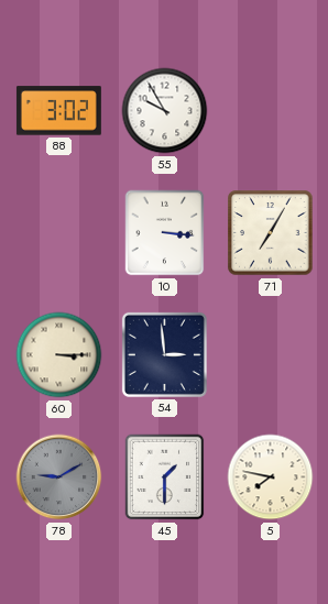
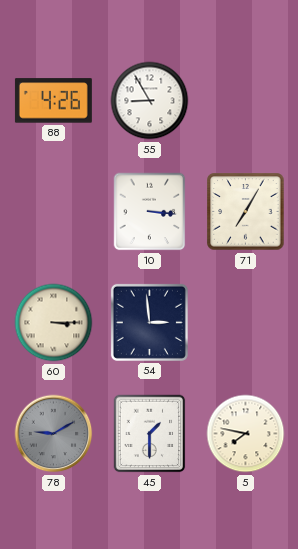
88: 3:02 -> 4:26 (53, 101)
55: 9:55 -> 8:55 (150, 101)
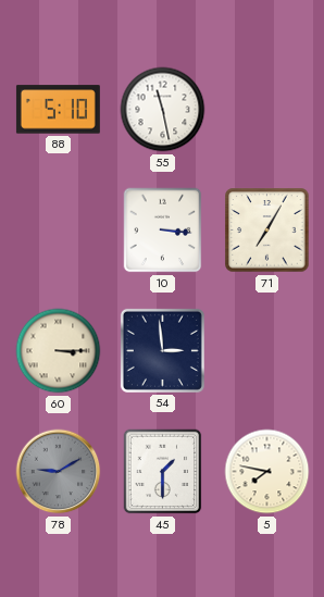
88: 4:26 -> 5:10 (58, 110)
55: 8:55 -> 11:28 (163, 110)
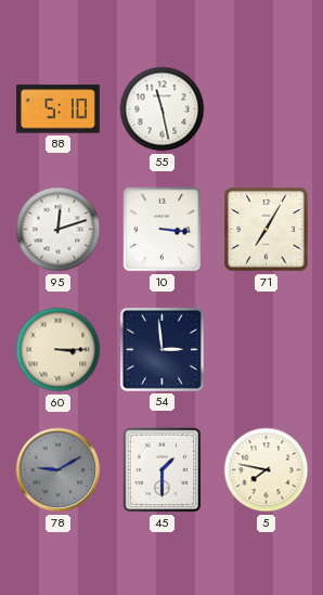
95: none -> 12:12 (59, 230)
